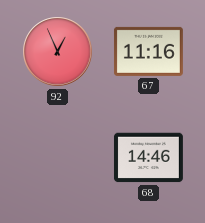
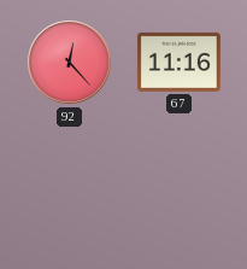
92: 12:56 -> 12:23 (70, 63)
68: 14:46 -> none (148, 158)
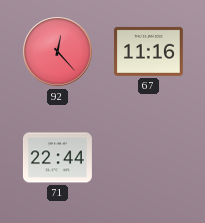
71: none -> 22:44 (57, 158)
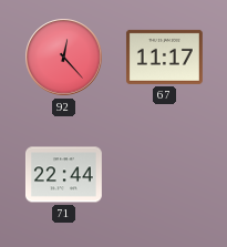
67: 11:16 -> 11:17 (164, 56)
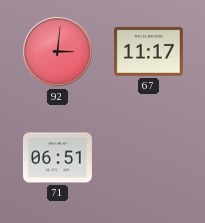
92: 12:23 -> 3:01 (58, 52)
71: 22:44 -> 06:51 (57, 158)
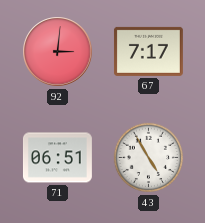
67: 11:17 -> 7:17 (148, 51)
43: none -> 4:55 (149, 158)
